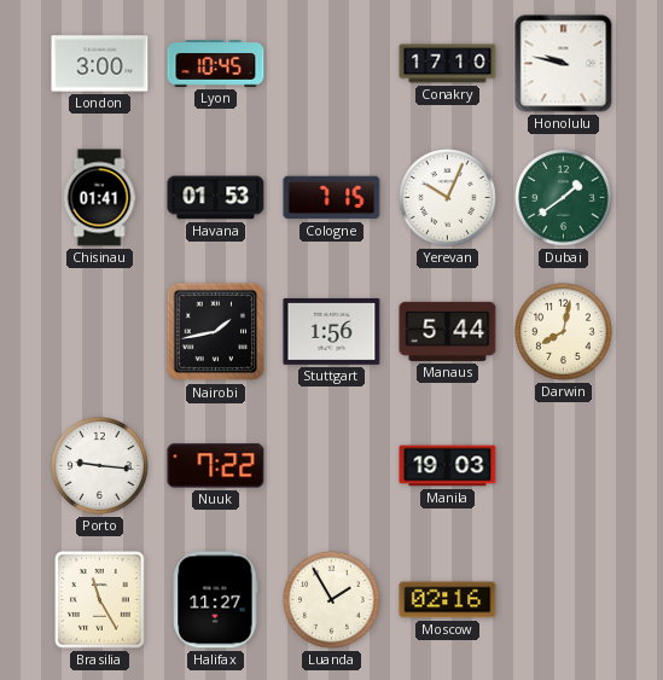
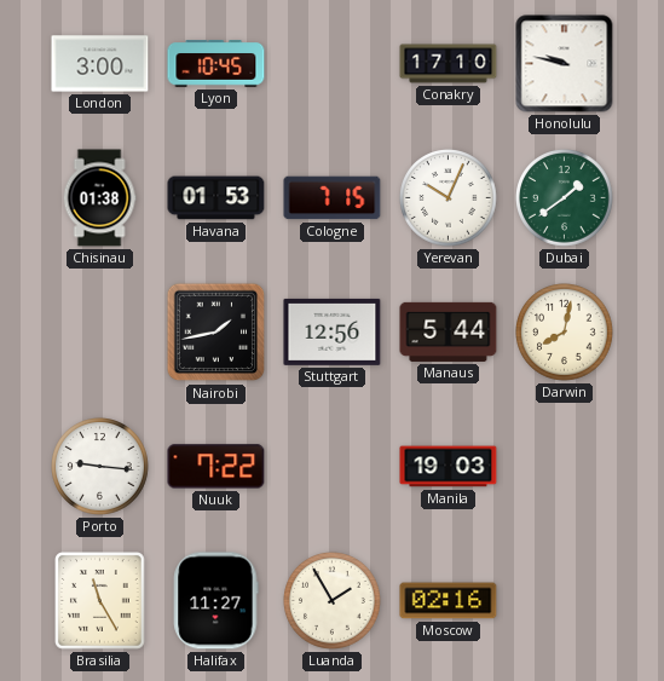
Chisinau: 01:41 -> 01:38 (99, 198)
Stuttgart: 1:56 -> 12:56 (333, 331)
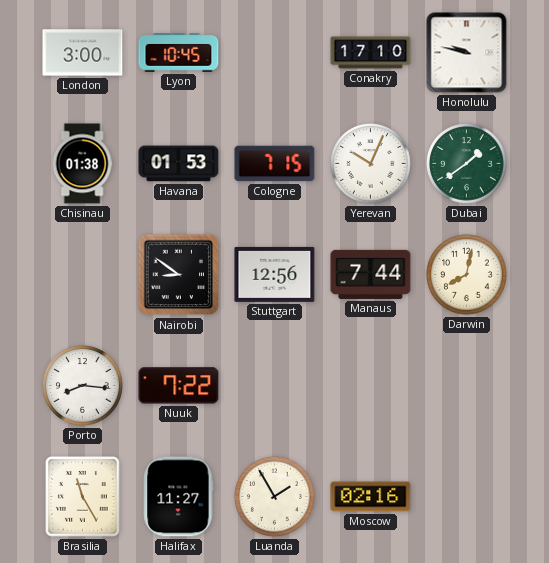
Nairobi: 1:43 -> 8:51 (179, 275)
Manaus: 5:44 -> 7:44 (371, 274)
Porto: 9:16 -> 8:16 (83, 386)
Manila: 19:03 -> none (449, 467)
